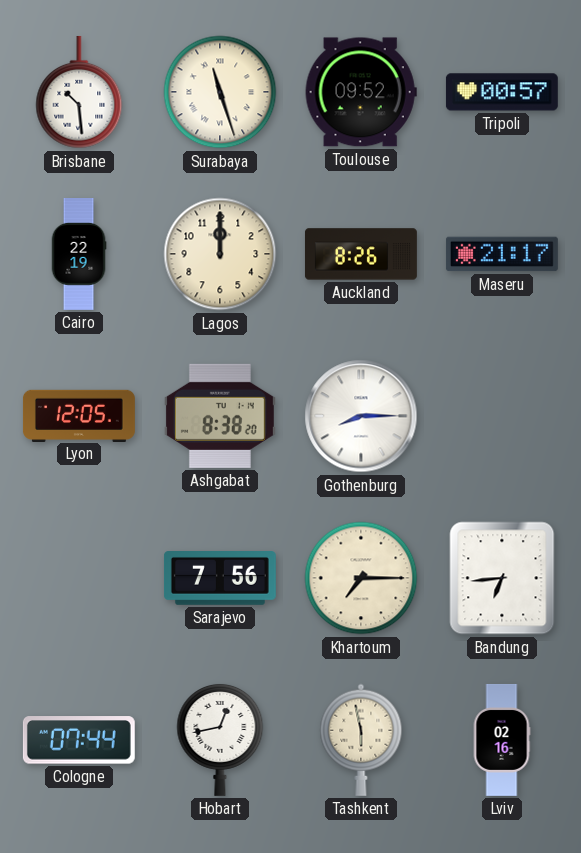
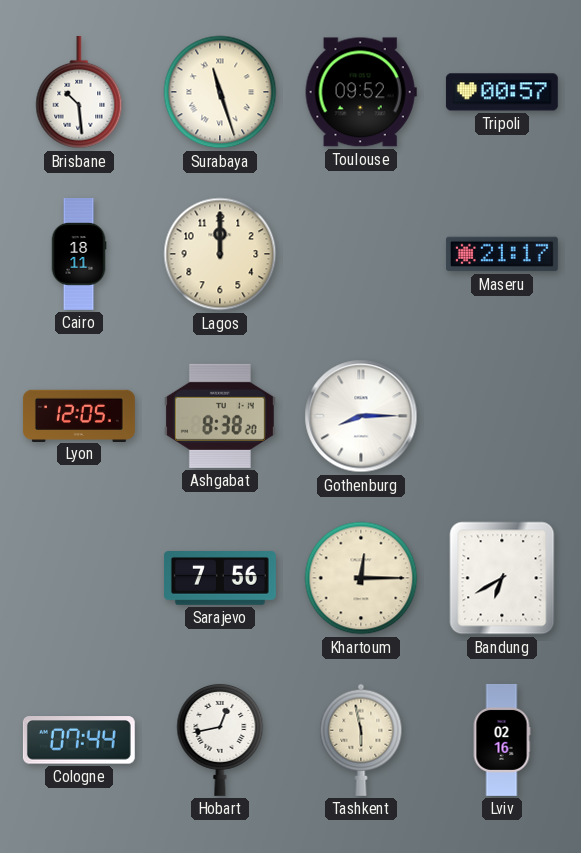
Cairo: 22:19 -> 18:11 (79, 255)
Auckland: 8:26 -> none (361, 254)
Khartoum: 7:15 -> 12:15 (361, 578)
Bandung: 6:44 -> 6:40 (502, 578)
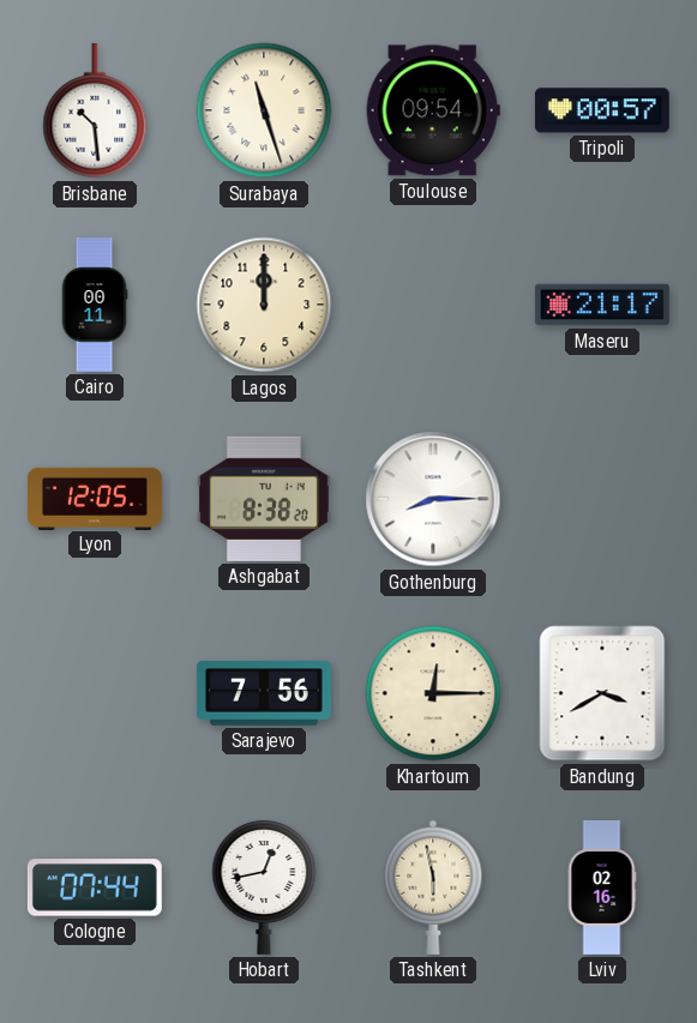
Toulouse: 09:52 -> 09:54 (433, 110)
Cairo: 18:11 -> 00:11 (95, 306)
Bandung: 6:40 -> 3:40 (602, 693)
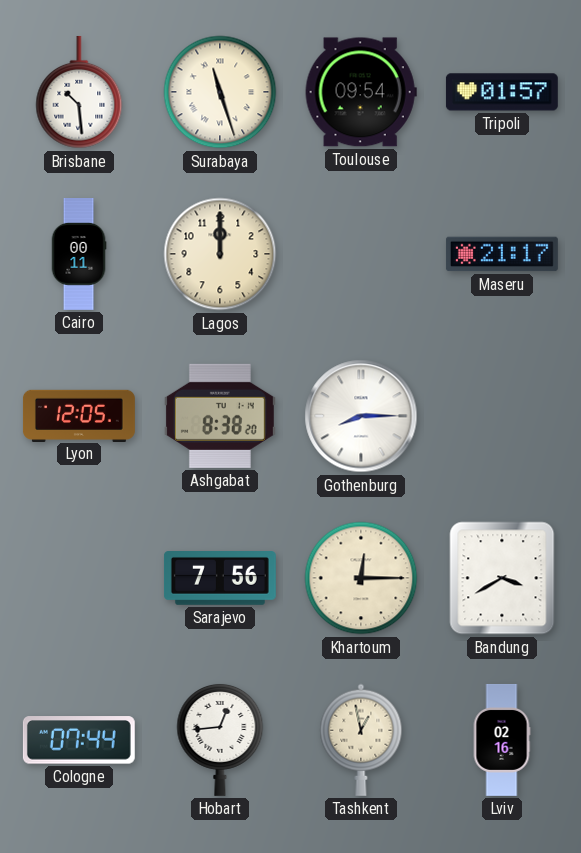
Tripoli: 00:57 -> 01:57 (502, 92)
Hobart: 12:43 -> 12:44 (220, 740)
Tashkent: 5:58 -> 12:58 (361, 740)
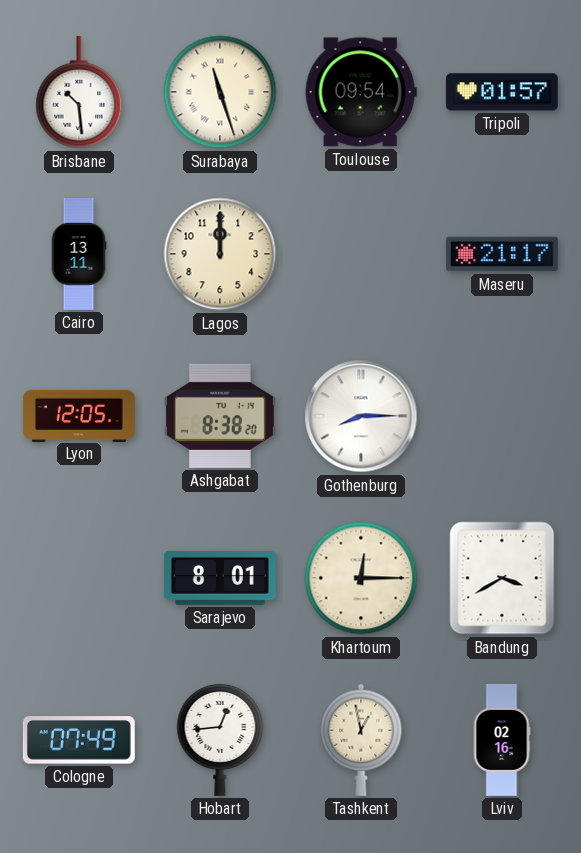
Cairo: 00:11 -> 13:11 (79, 255)
Sarajevo: 7:56 -> 8:01 (220, 579)
Cologne: 07:44 -> 07:49 (79, 740)
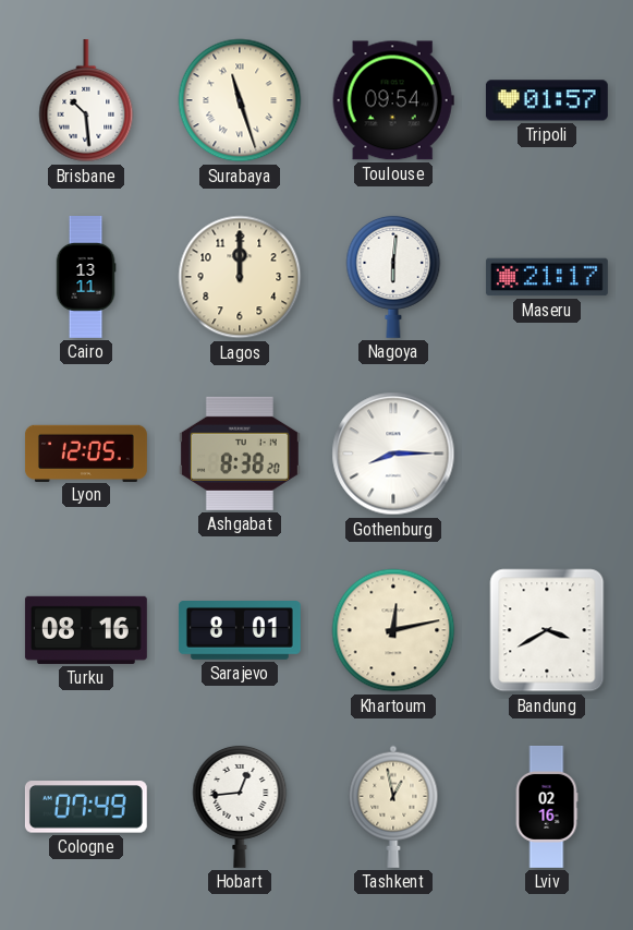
Nagoya: none -> 6:01 (393, 277)
Turku: none -> 08:16 (86, 630)
Khartoum: 12:15 -> 12:13 (393, 630)
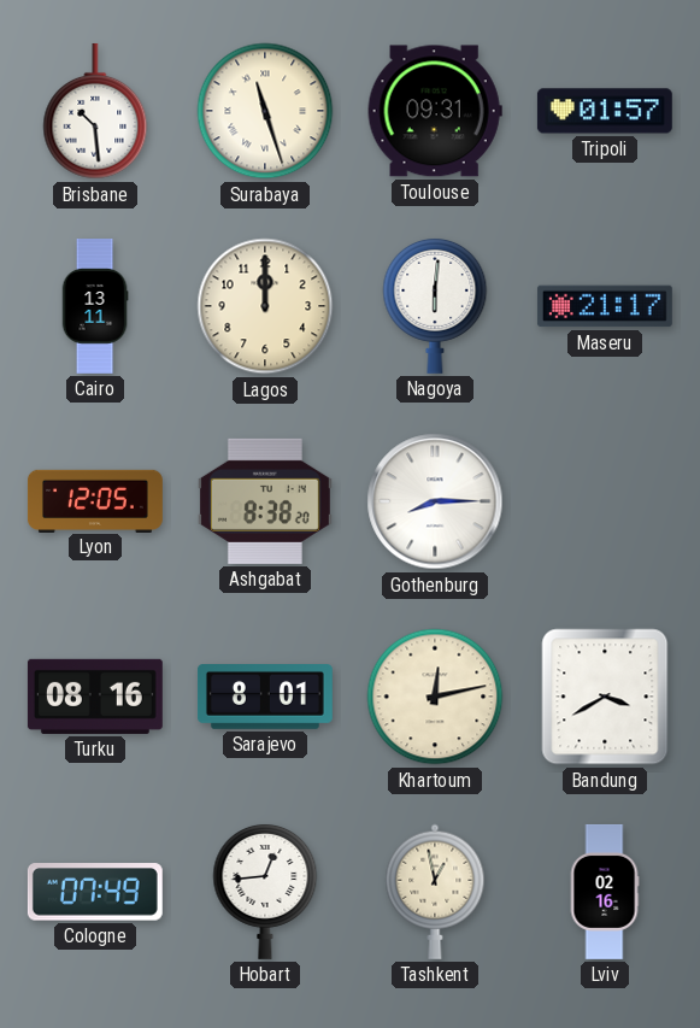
Toulouse: 09:54 -> 09:31 (435, 111)
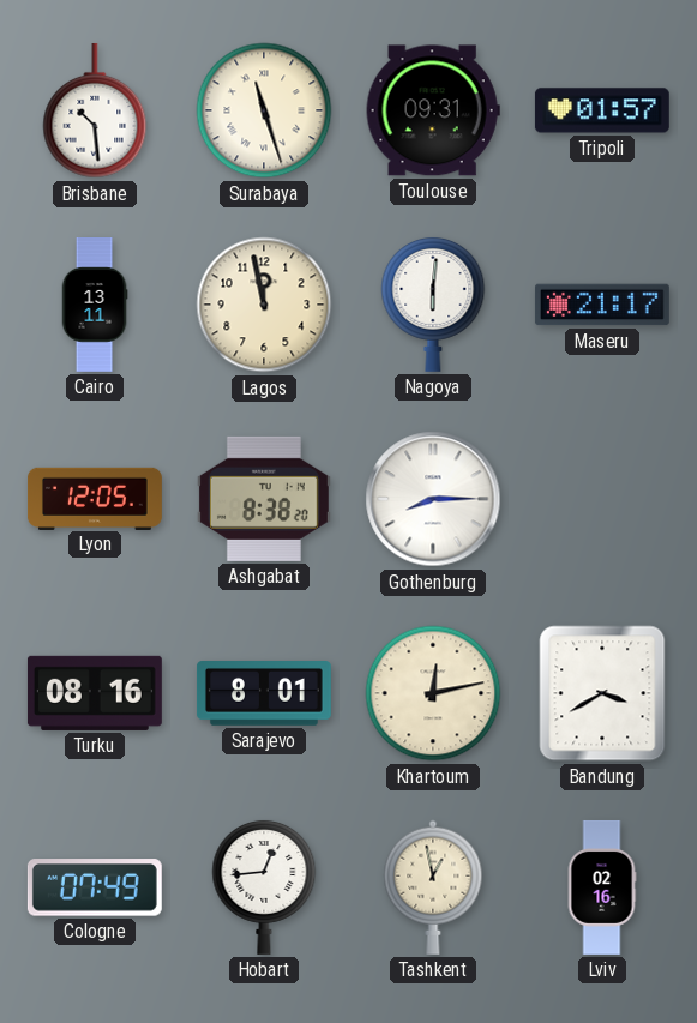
Lagos: 12:00 -> 11:58 (264, 305)
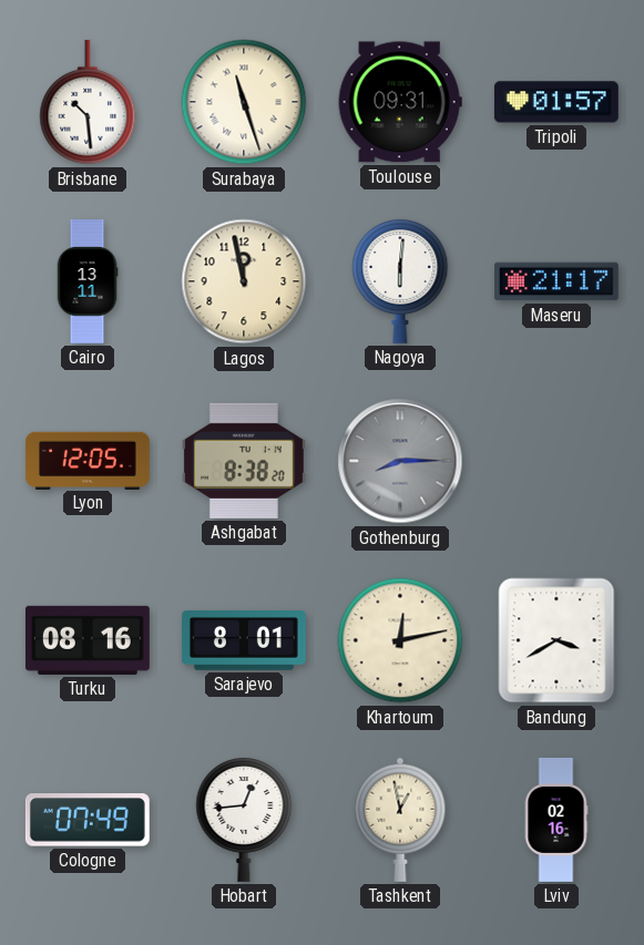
Gothenburg dial: white -> grey (400, 461)
